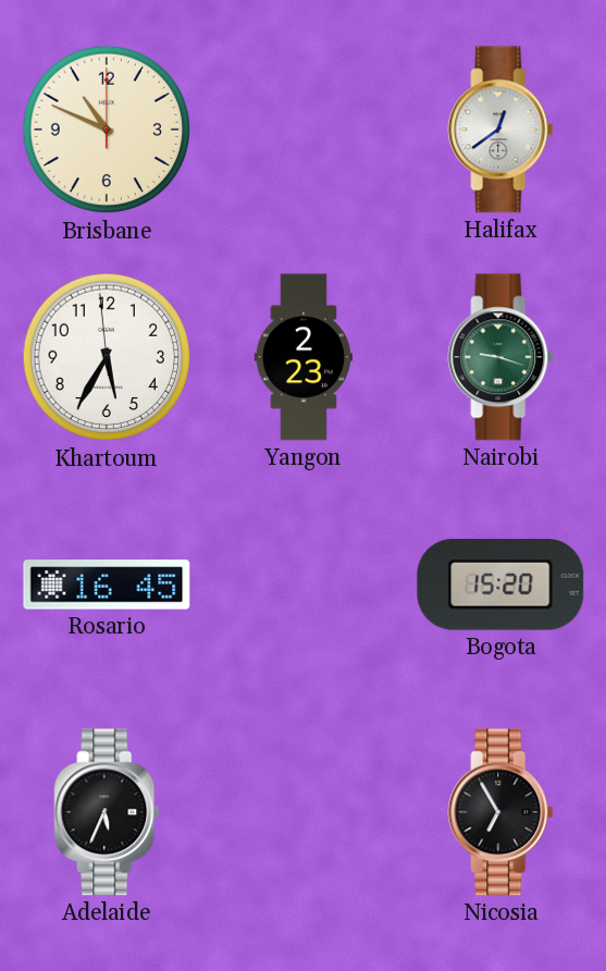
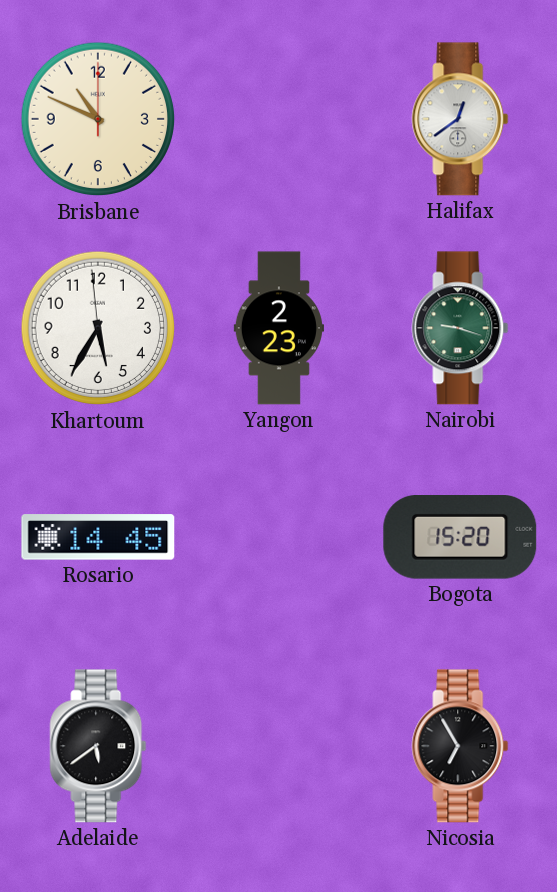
Rosario: 16:45 -> 14:45 (98, 537)
Adelaide: 5:34 -> 5:39 (98, 746)
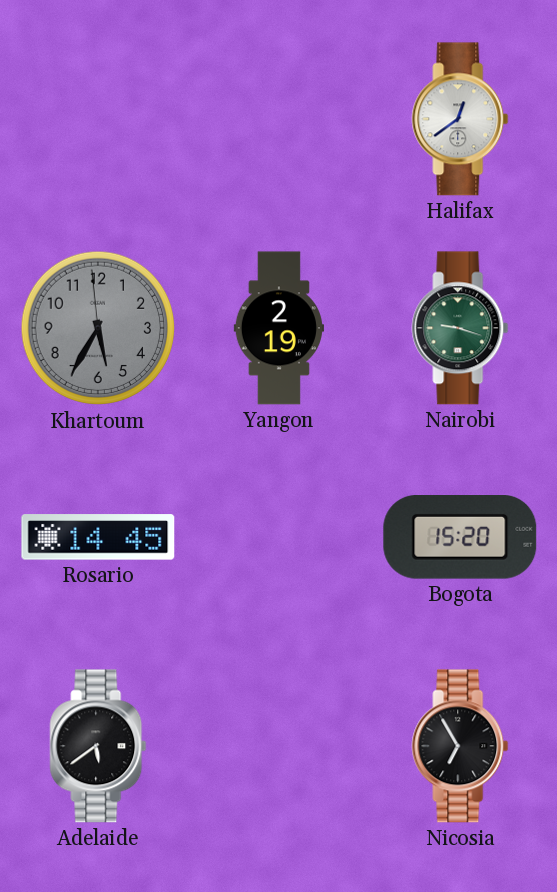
Brisbane: 10:49 -> none (98, 119)
Khartoum dial: white -> grey (98, 328)
Yangon: 2:23 -> 2:19 (279, 328)
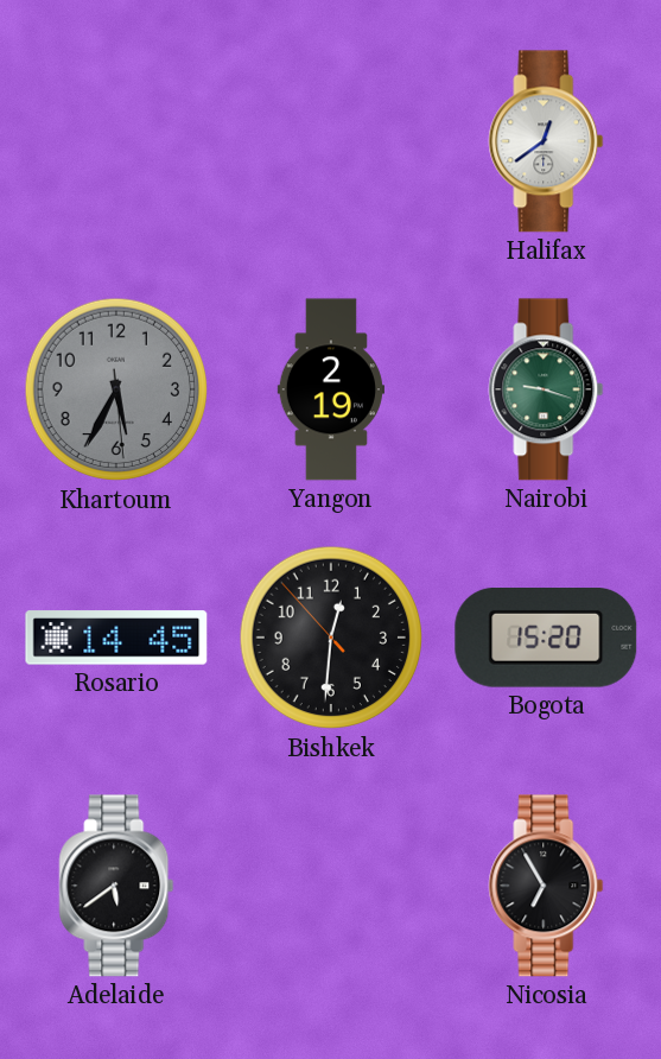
Khartoum: 5:34:59 -> 5:34:29 (116, 389)
Bishkek: none -> 12:30 (331, 638)
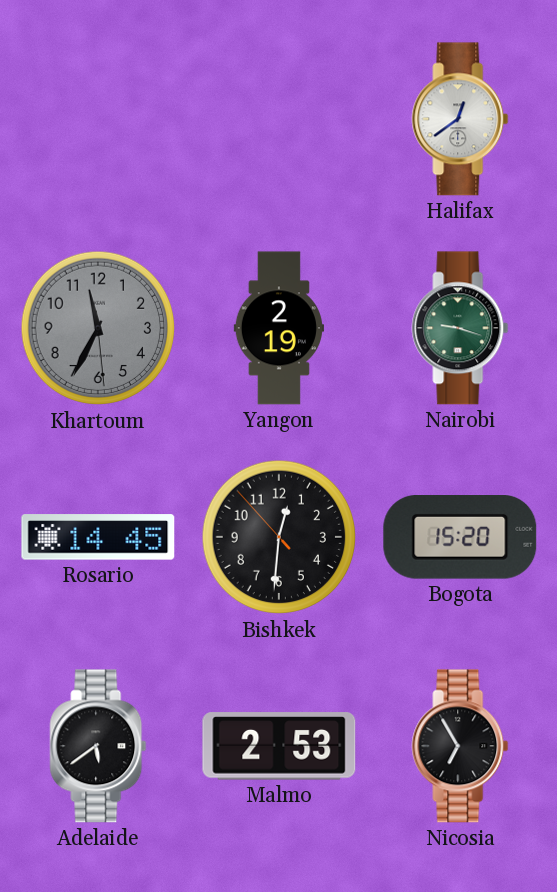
Khartoum: 5:34 -> 11:34 (98, 328)
Malmo: none -> 2:53 (279, 746)
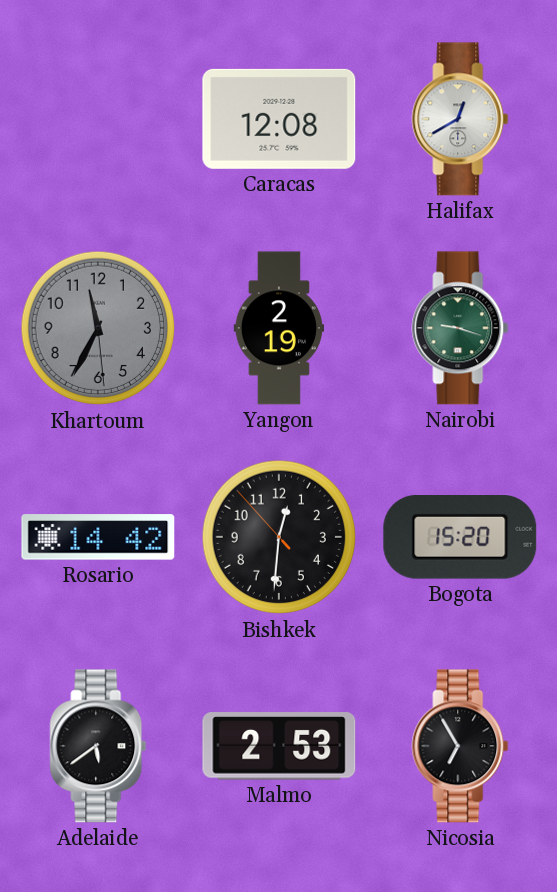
Caracas: none -> 12:08 (279, 119)
Halifax: 12:39 -> 12:40 (460, 119)
Rosario: 14:45 -> 14:42 (98, 537)
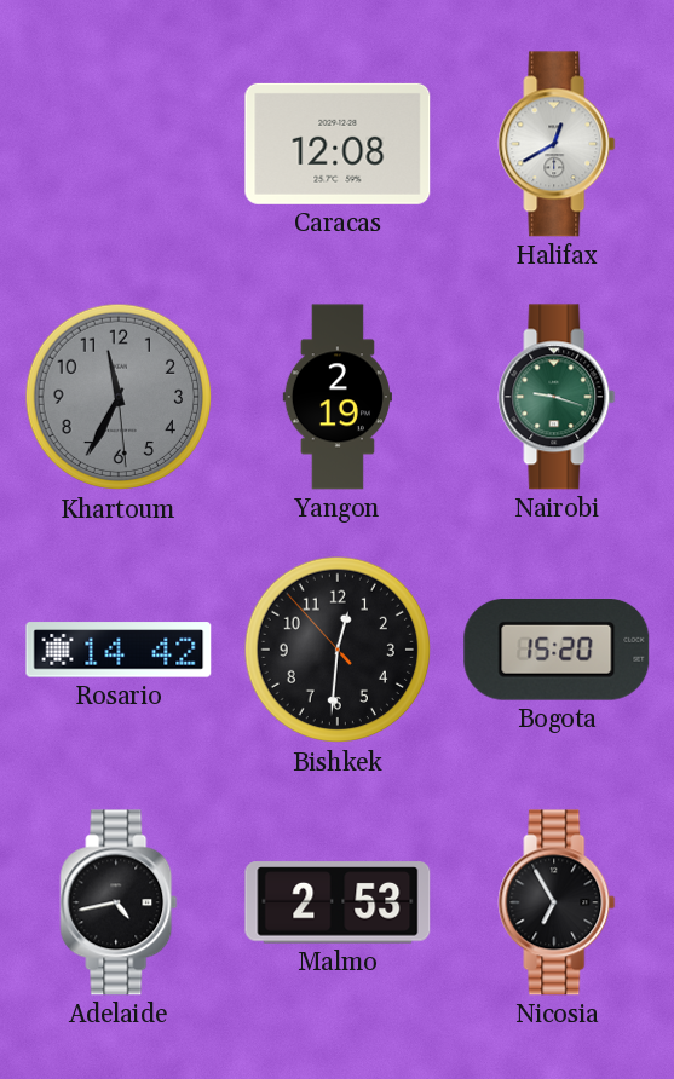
Adelaide: 5:39 -> 4:43 (119, 902)
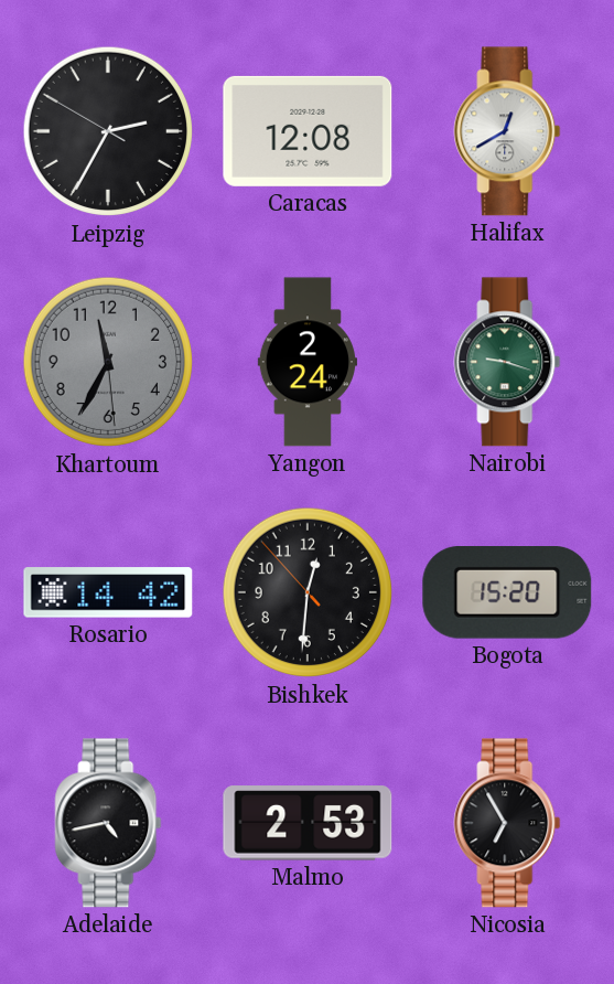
Leipzig: none -> 2:34 (108, 131)
Yangon: 2:19 -> 2:24 (308, 362)
